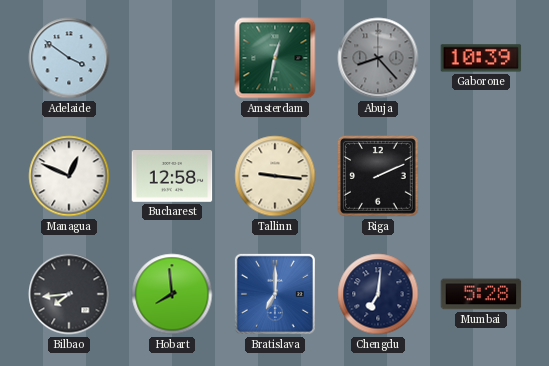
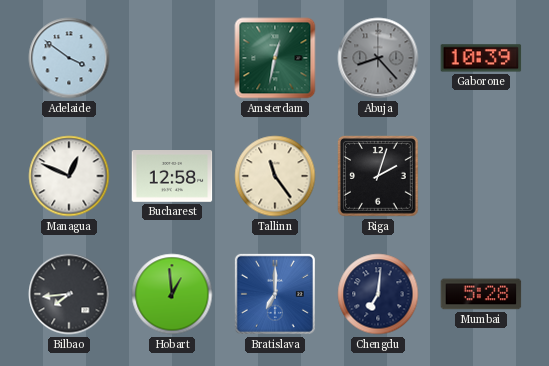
Tallinn: 9:16 -> 11:24 (275, 176)
Riga: 2:11 -> 2:03 (379, 177)
Hobart: 7:59 -> 12:59 (172, 294)
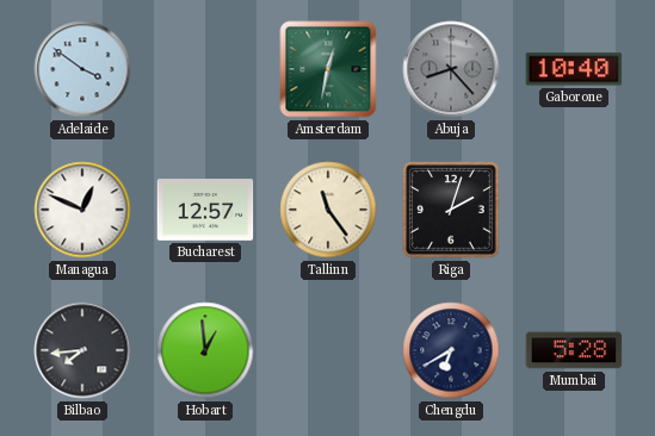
Gaborone: 10:39 -> 10:40 (574, 69)
Bucharest: 12:58 -> 12:57 (205, 211)
Bratislava: 7:00 -> none (275, 294)
Chengdu: 7:01 -> 6:40 (451, 350)
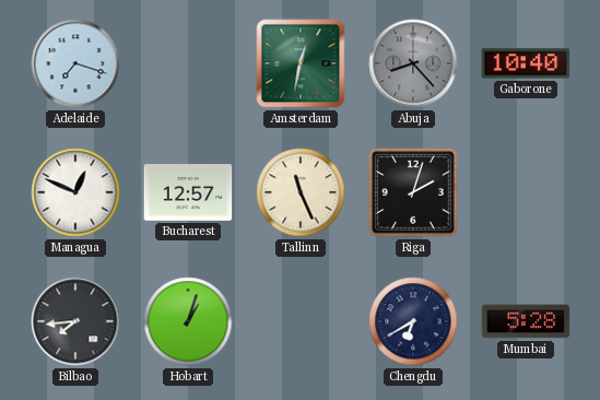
Adelaide: 3:51 -> 7:18 (75, 63)
Tallinn: 11:24 -> 11:26 (301, 192)
Hobart: 12:59 -> 1:03 (188, 321)
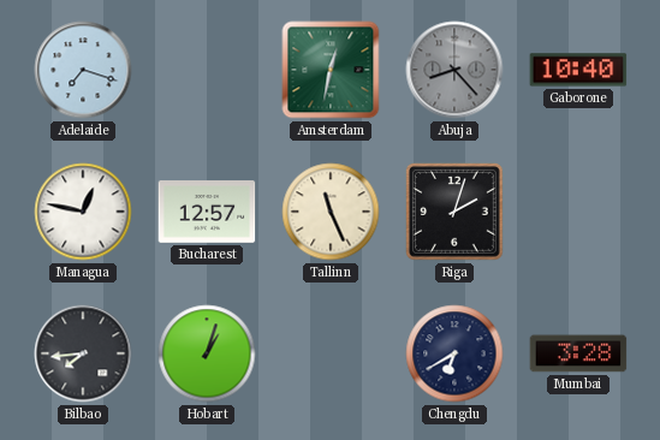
Managua: 12:49 -> 12:47 (83, 212)
Mumbai: 5:28 -> 3:28 (578, 353)
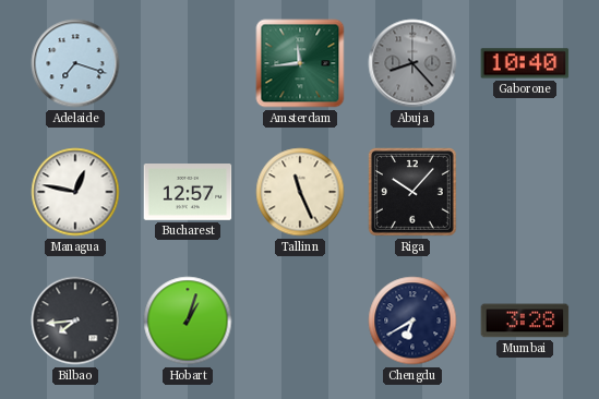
Amsterdam: 12:32 -> 11:44 (300, 63)
Riga: 2:03 -> 10:07 (414, 193)
